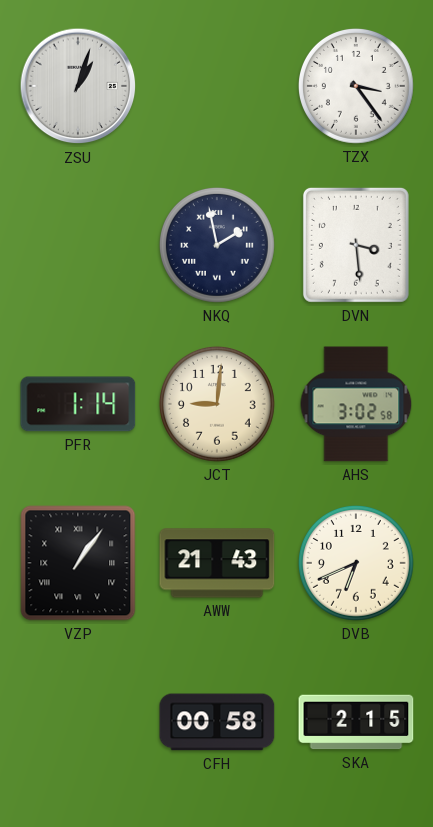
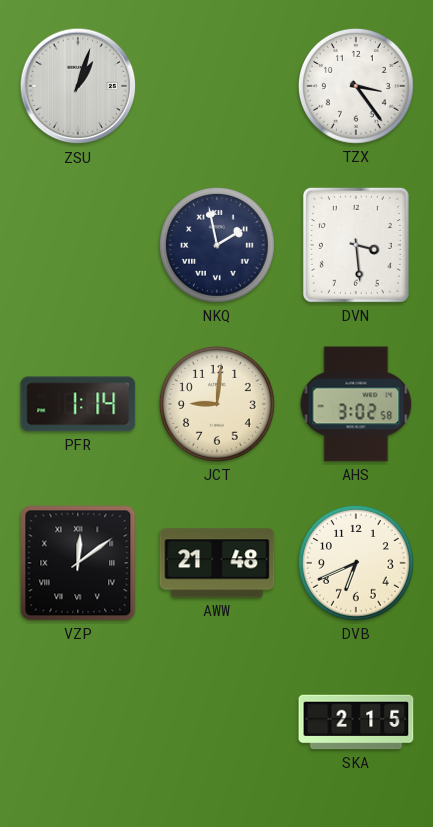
VZP: 1:06 -> 12:09 (78, 563)
AWW: 21:43 -> 21:48 (217, 563)
CFH: 00:58 -> none (217, 722)
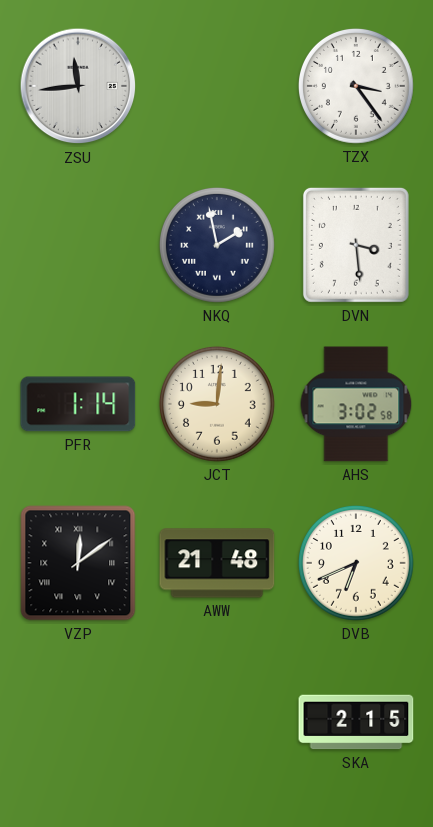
ZSU: 1:03 -> 11:44 (78, 86)
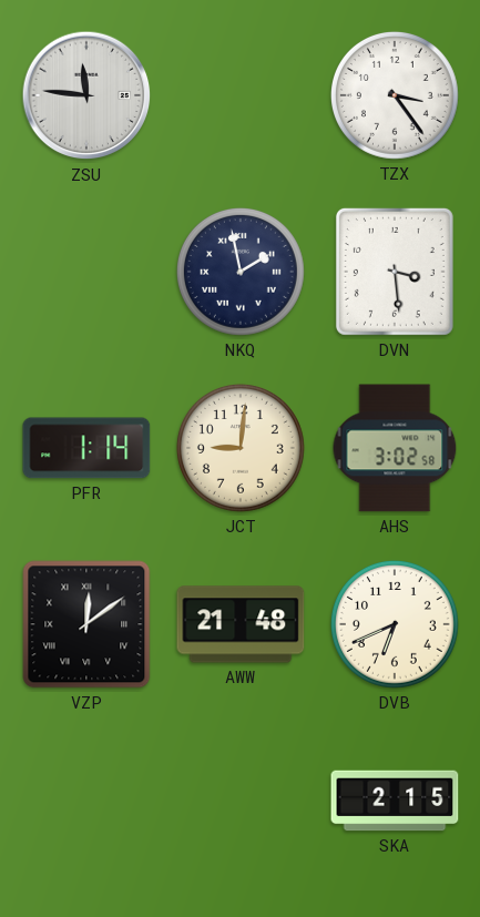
ZSU: 11:44 -> 11:46 (86, 95)
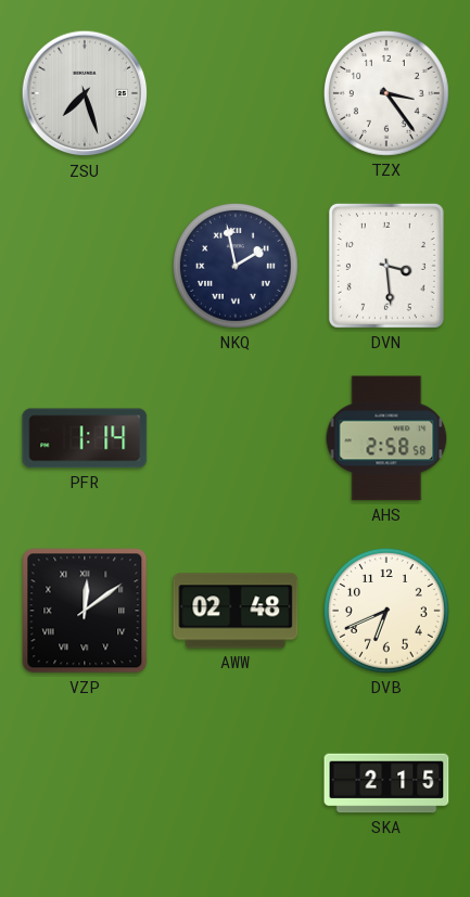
ZSU: 11:46 -> 7:27 (85, 93)
JCT: 9:01 -> none (241, 448)
AHS: 3:02 -> 2:58 (386, 438)
AWW: 21:48 -> 02:48 (236, 611)
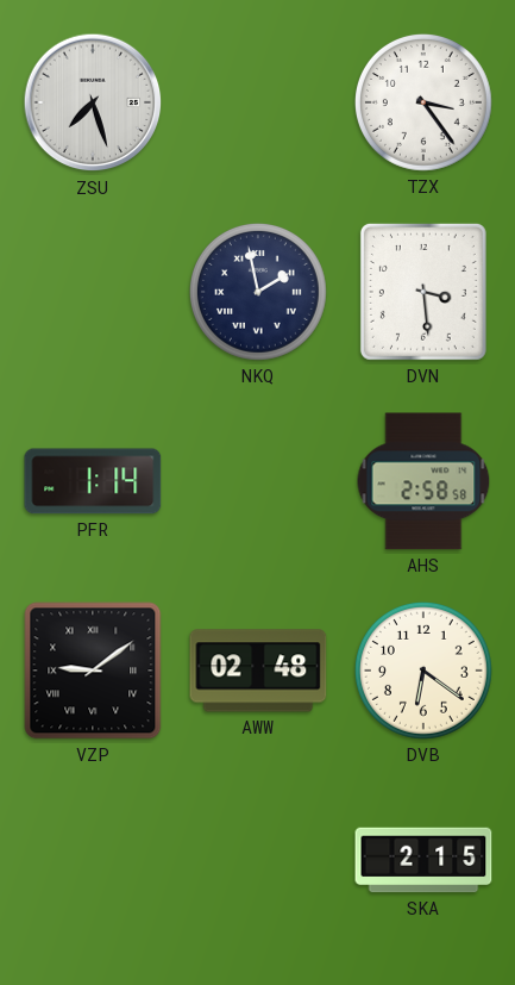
VZP: 12:09 -> 9:09 (93, 671)
DVB: 6:41 -> 6:21 (423, 671)
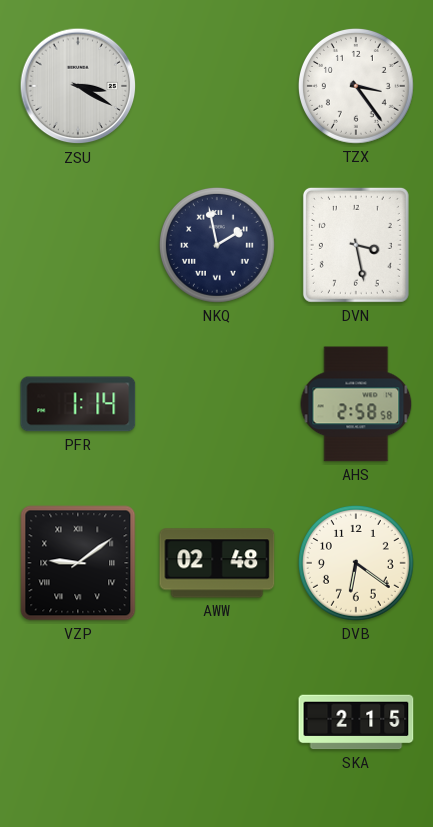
ZSU: 7:27 -> 3:20 (78, 86)
DVN: 3:29 -> 3:28 (356, 245)
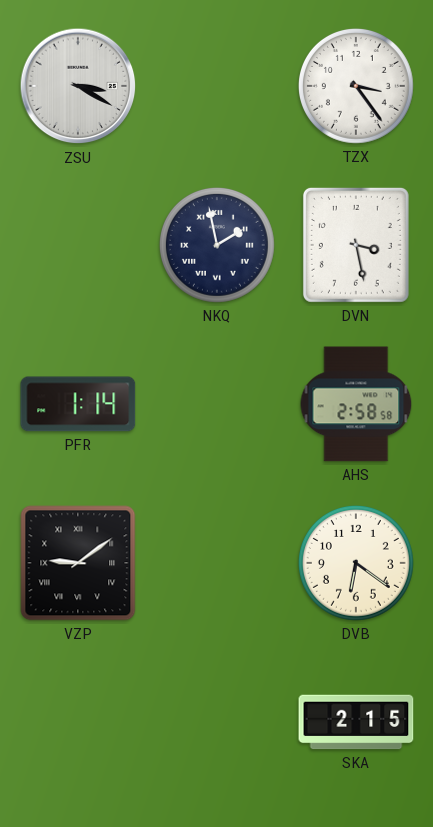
AWW: 02:48 -> none (217, 563)
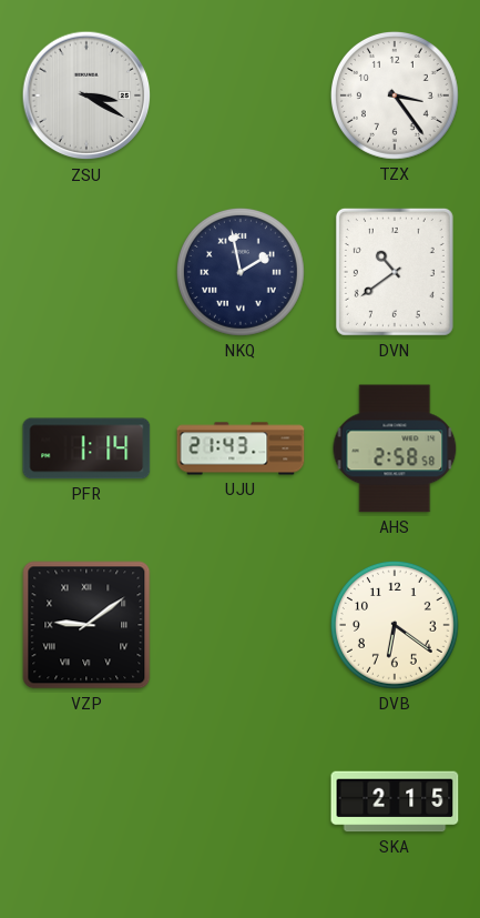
DVN: 3:28 -> 10:39 (395, 272)
UJU: none -> 21:43 (241, 448)
